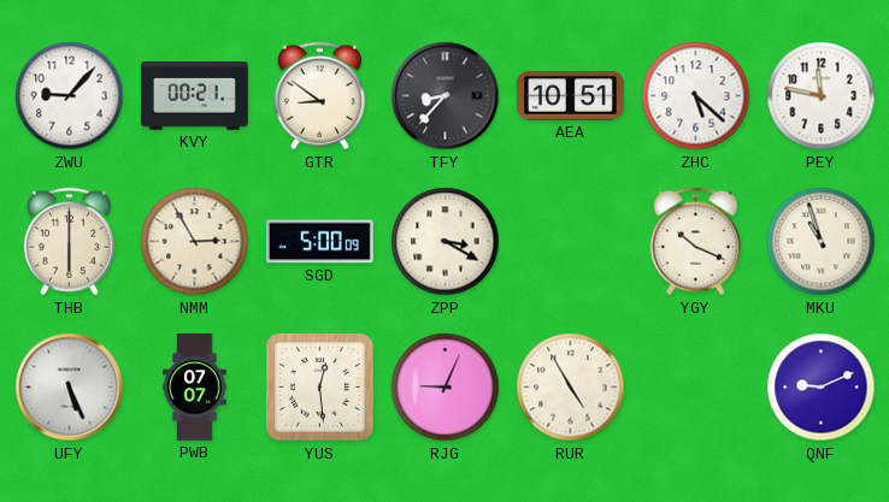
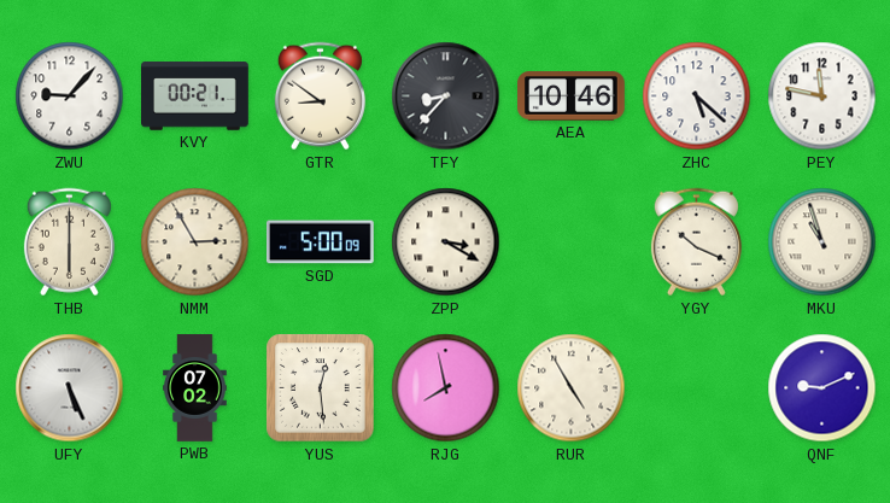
AEA: 10:51 -> 10:46 (572, 96)
PWB: 07:07 -> 07:02 (195, 388)
RJG: 9:04 -> 7:58 (446, 388)
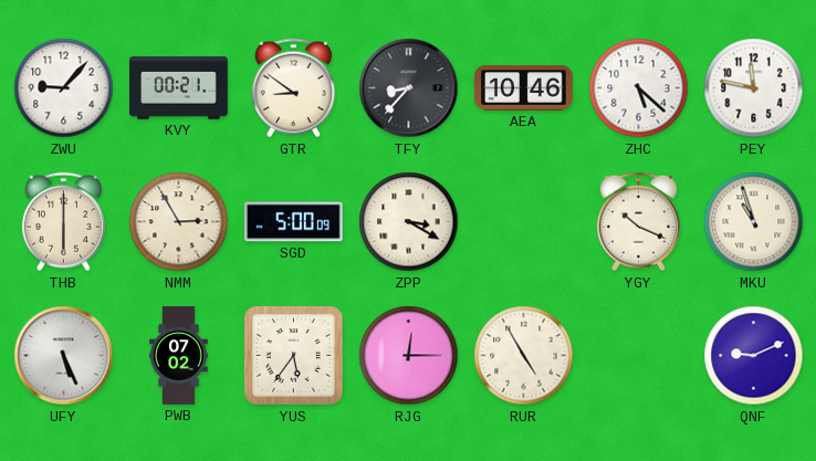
YUS: 12:29 -> 5:36 (294, 356)
RJG: 7:58 -> 12:15 (409, 356)
